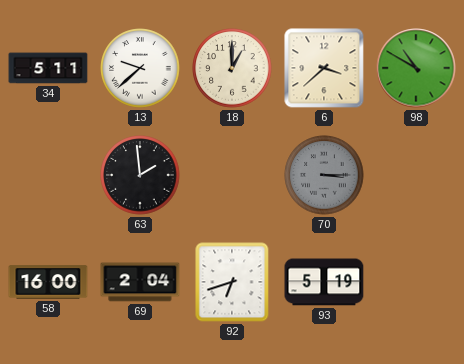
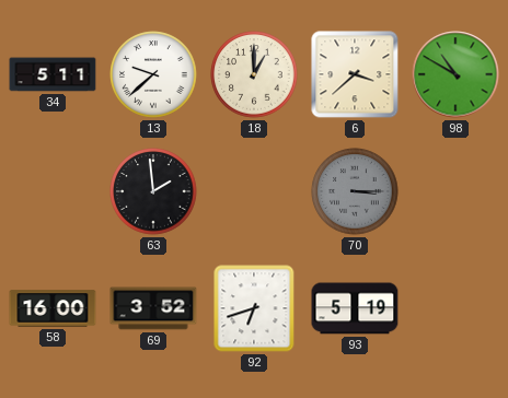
69: 2:04 -> 3:52 (153, 308)
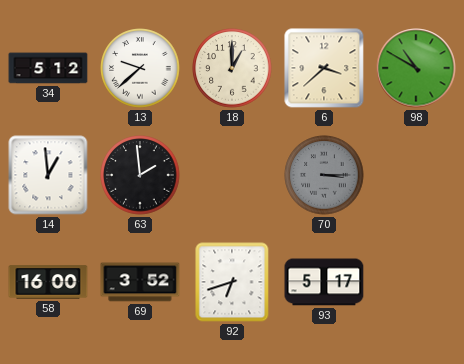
34: 5:11 -> 5:12 (48, 68)
14: none -> 12:59 (48, 175)
93: 5:19 -> 5:17 (324, 282)
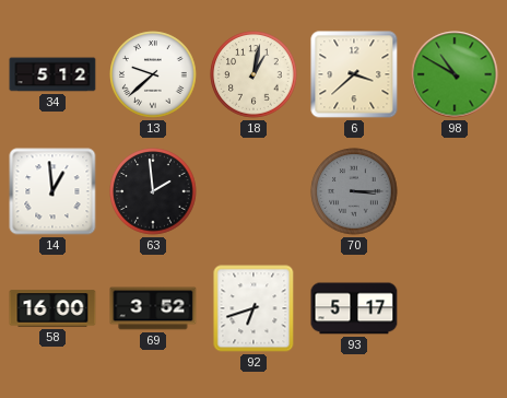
18: 1:00 -> 1:02 (253, 74)
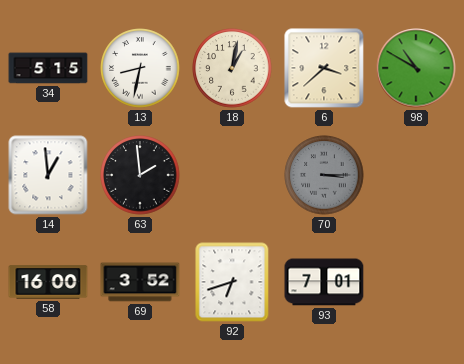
34: 5:12 -> 5:15 (48, 68)
13: 9:38 -> 8:32 (140, 68)
93: 5:17 -> 7:01 (324, 282)
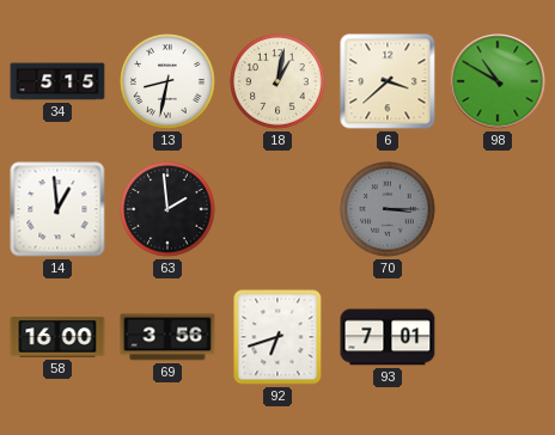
69: 3:52 -> 3:56 (167, 337)
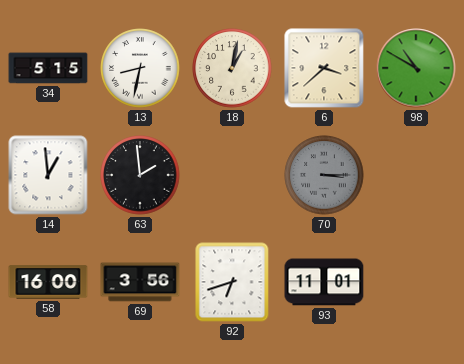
93: 7:01 -> 11:01 (324, 282)
